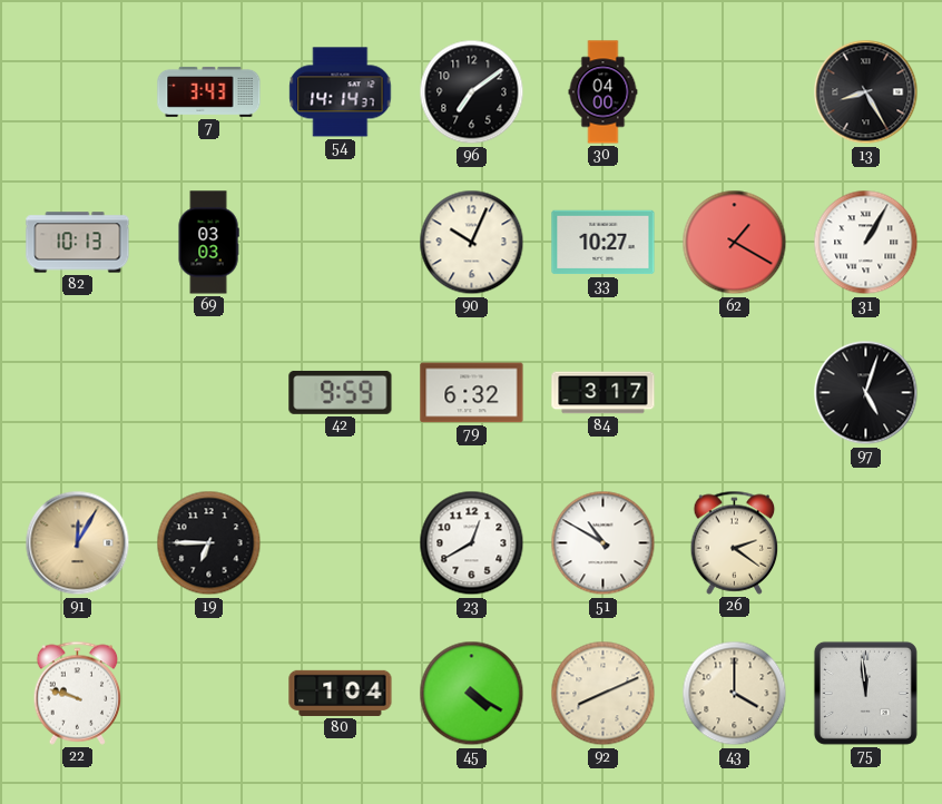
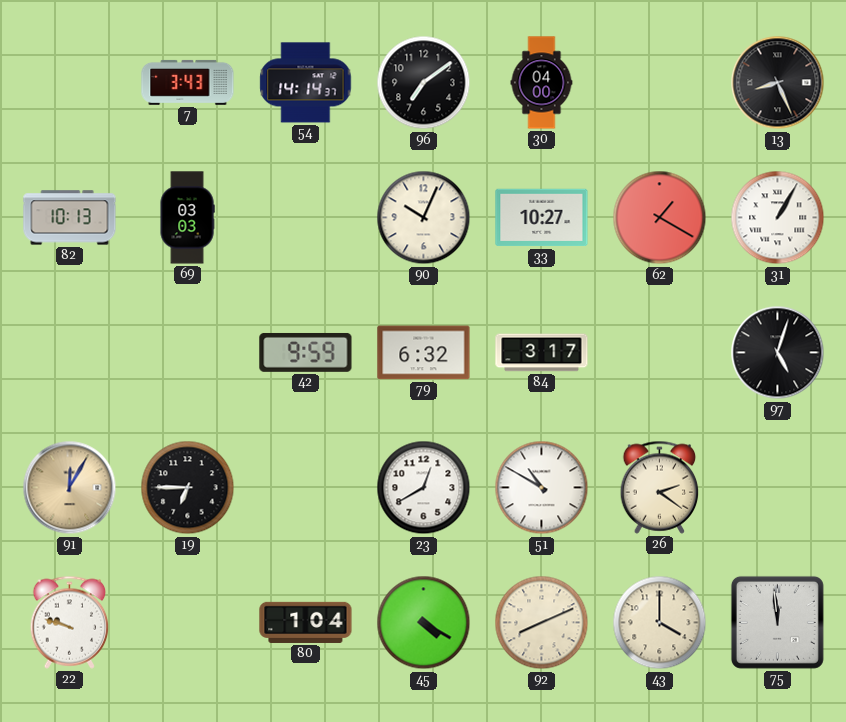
13: 8:25 -> 8:26 (778, 83)
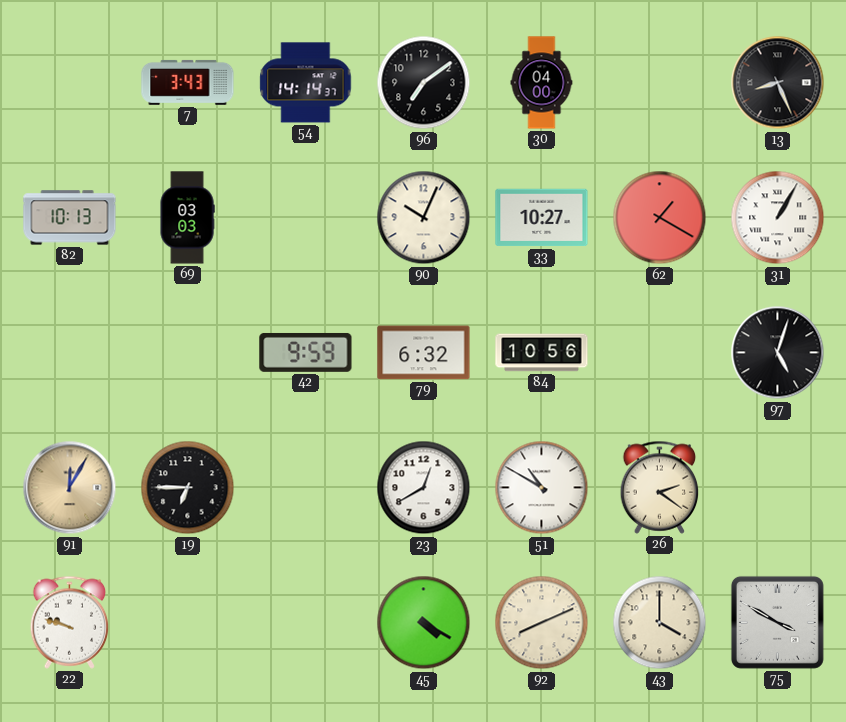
84: 3:17 -> 10:56 (542, 353)
80: 1:04 -> none (306, 622)
75: 11:59 -> 3:50 (777, 622)
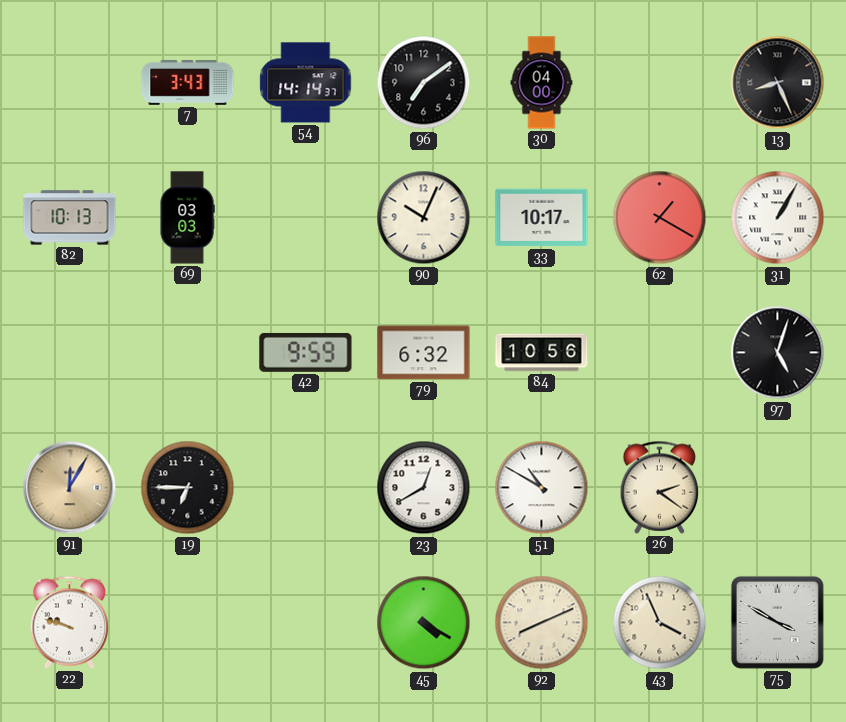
33: 10:27 -> 10:17 (542, 218)
43: 4:00 -> 3:56 (660, 623)
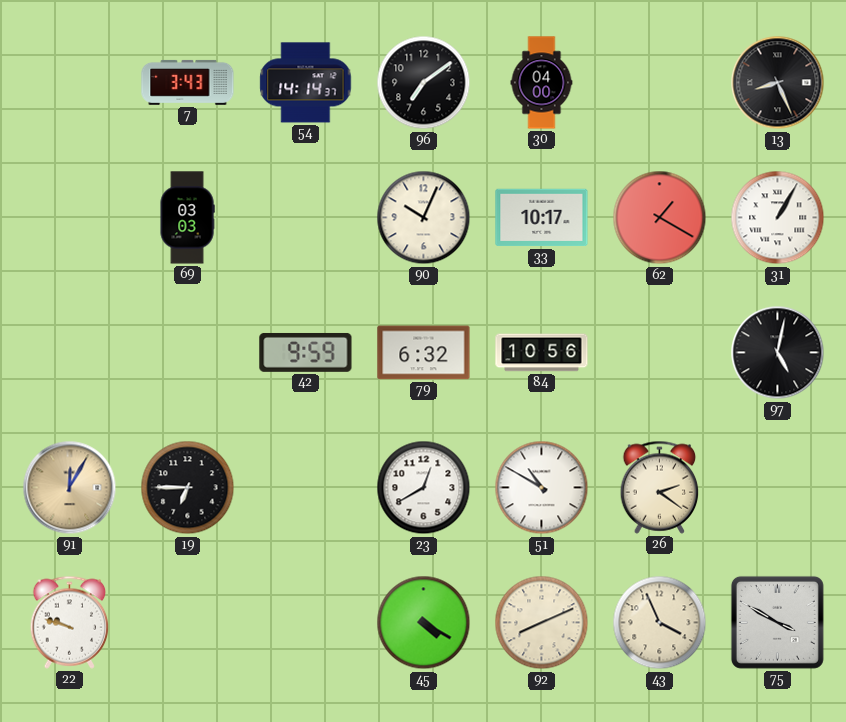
82: 10:13 -> none (70, 218)
97: 5:03 -> 5:02 (778, 353)
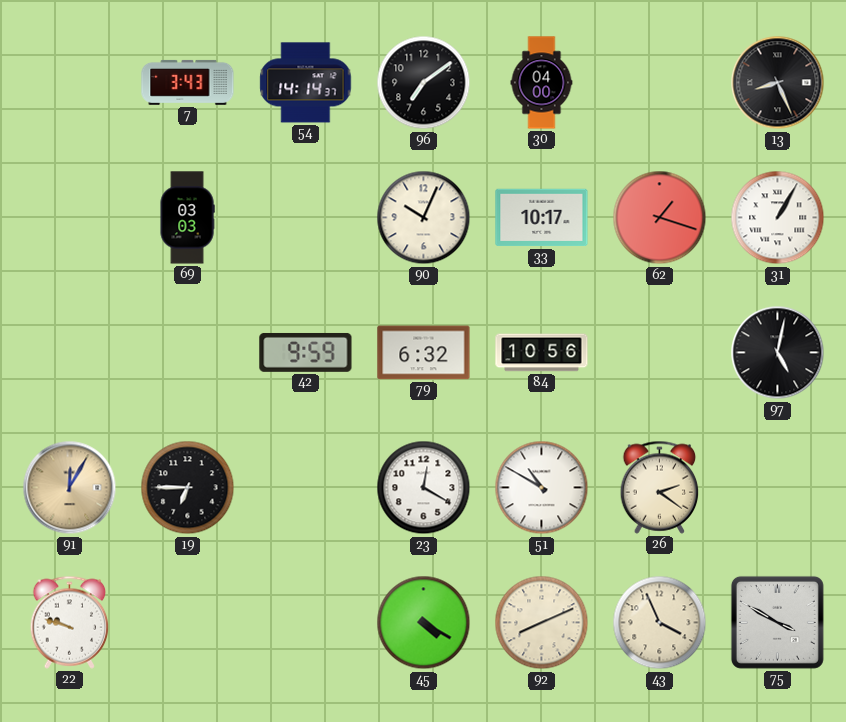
62: 1:20 -> 1:18 (660, 218)
23: 12:40 -> 12:20 (424, 488)
